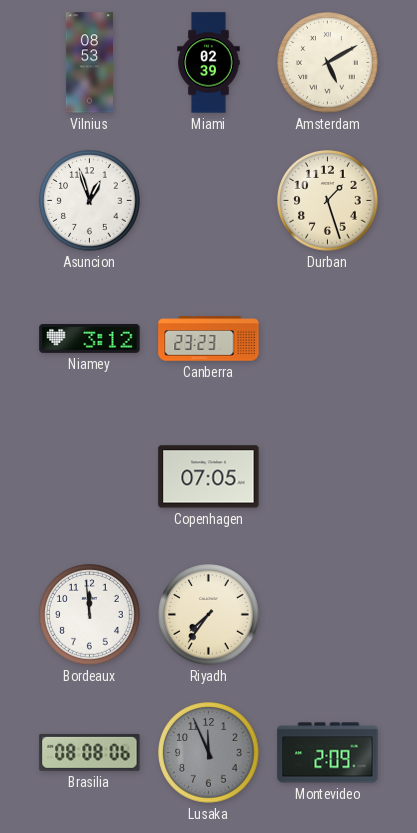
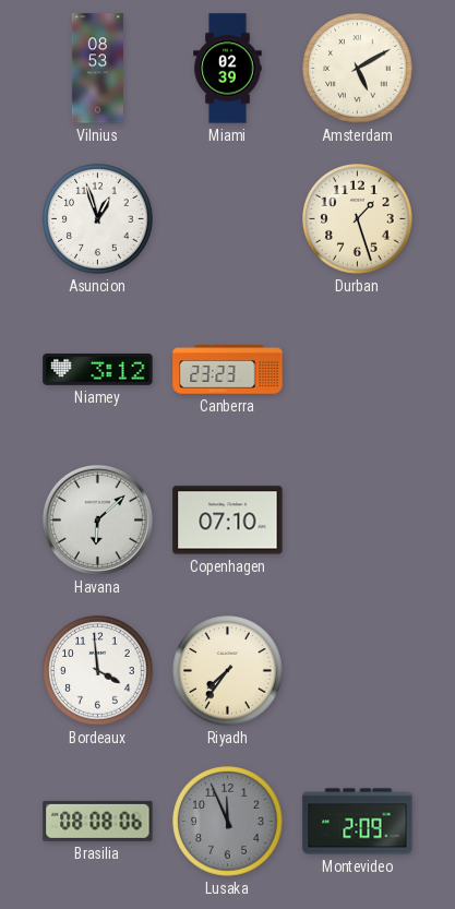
Havana: none -> 6:08 (97, 519)
Copenhagen: 07:05 -> 07:10 (228, 521)
Bordeaux: 11:59 -> 3:59 (98, 671)
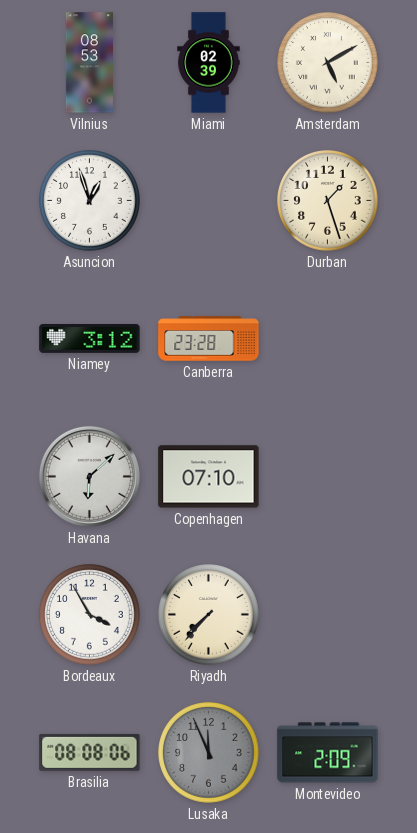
Canberra: 23:23 -> 23:28 (209, 339)
Bordeaux: 3:59 -> 3:55 (90, 615)
Riyadh: 7:36 -> 7:37 (209, 615)
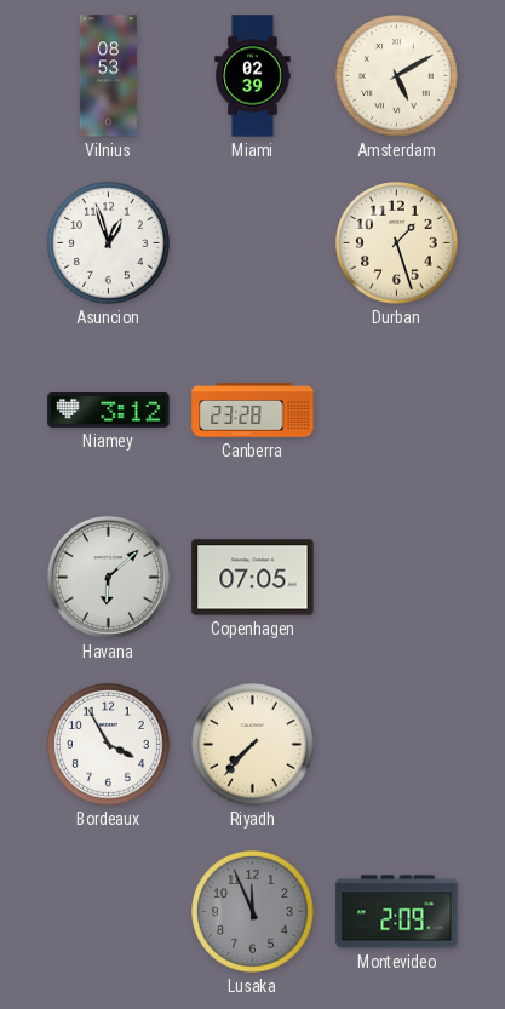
Copenhagen: 07:10 -> 07:05 (253, 578)
Brasilia: 08:08 -> none (90, 752)
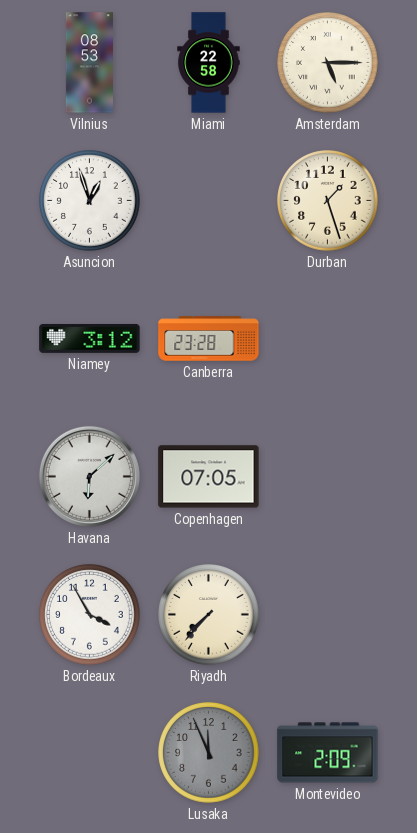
Miami: 02:39 -> 22:58 (209, 63)
Amsterdam: 5:10 -> 5:15 (328, 63)
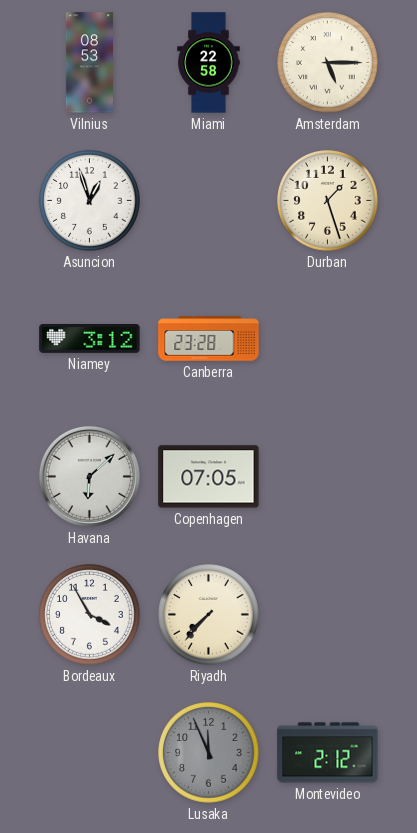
Montevideo: 2:09 -> 2:12 (328, 753)
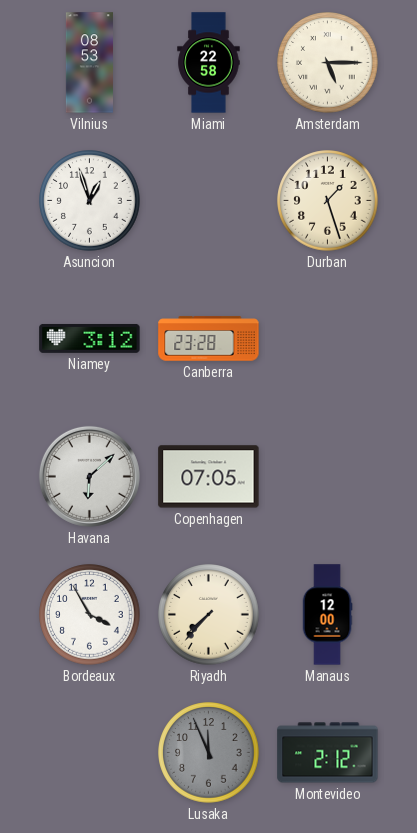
Manaus: none -> 12:00 (327, 615)
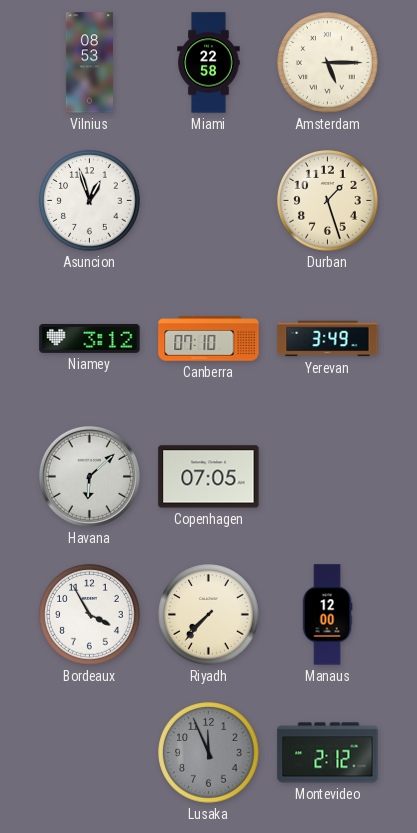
Canberra: 23:28 -> 07:10 (209, 339)
Yerevan: none -> 3:49 (328, 339)
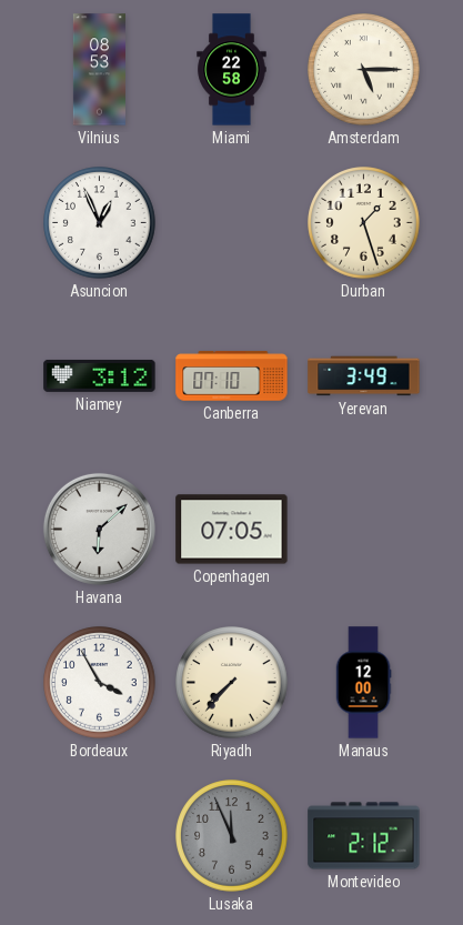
Asuncion: 12:57 -> 12:56 (100, 223)
